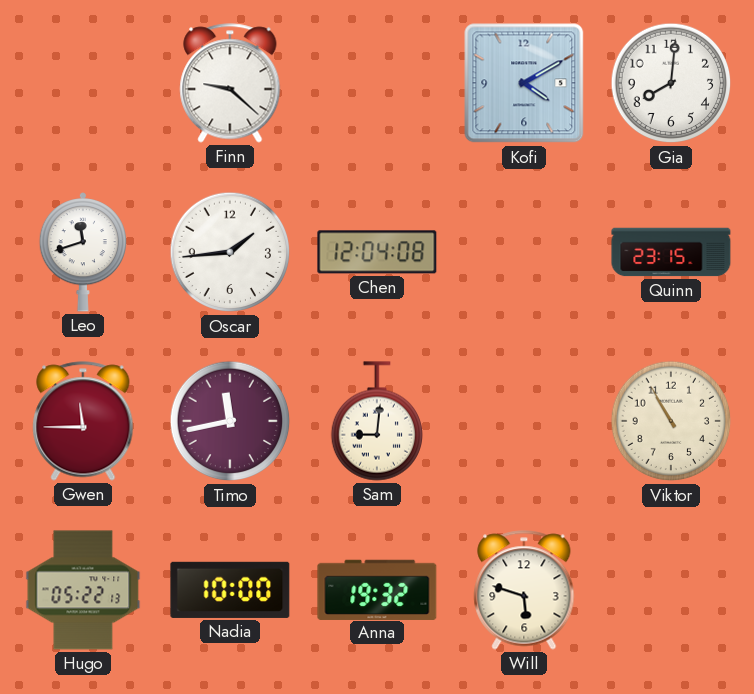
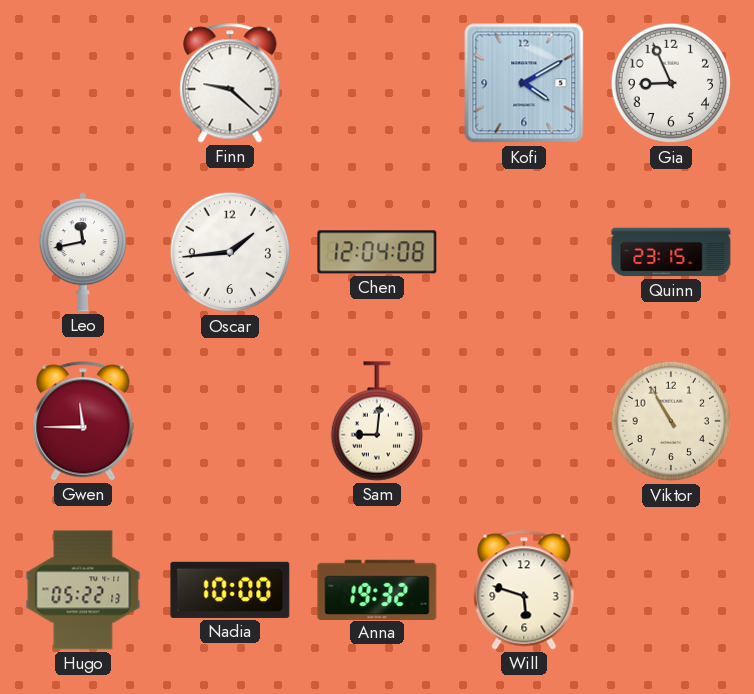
Gia: 8:01 -> 8:56 (671, 83)
Leo: 11:42 -> 11:43 (82, 252)
Timo: 11:43 -> none (230, 421)
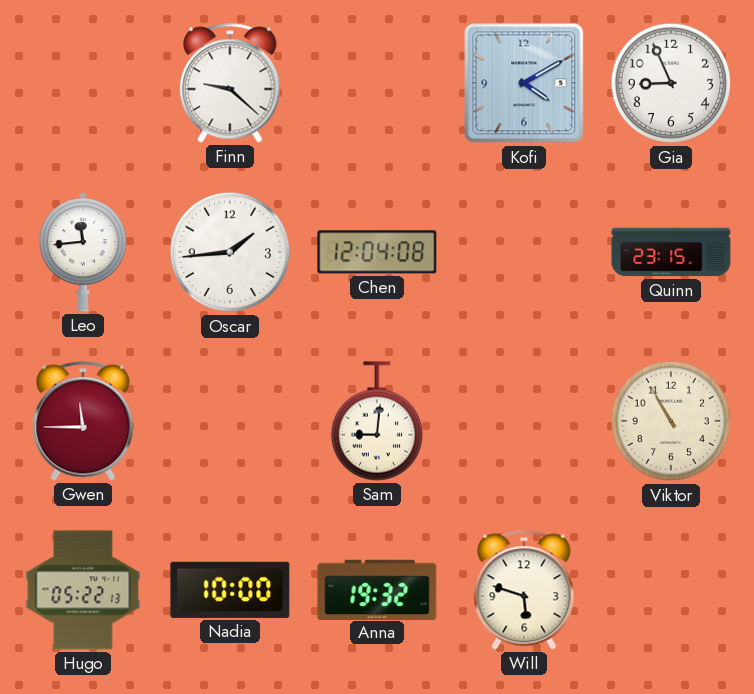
Leo: 11:43 -> 11:44 (82, 252)
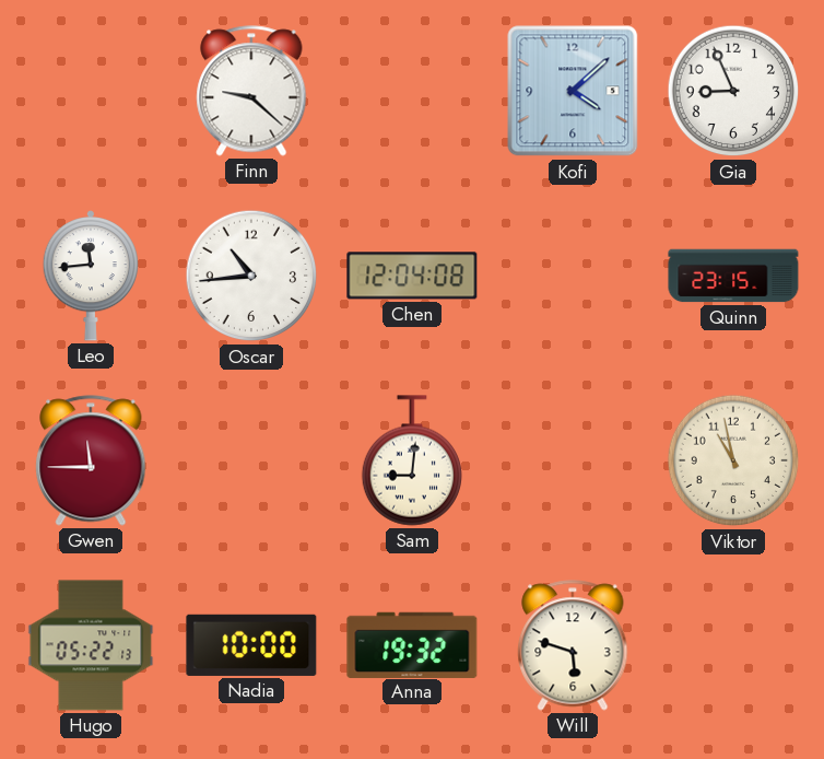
Kofi: 4:10 -> 4:08 (573, 91)
Oscar: 1:44 -> 10:44 (251, 276)
Viktor: 10:55 -> 10:58 (733, 460)
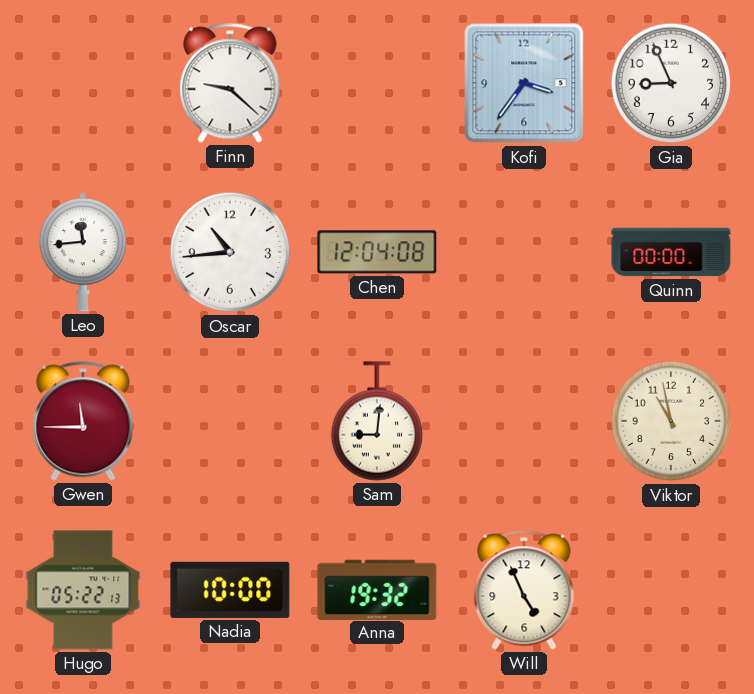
Kofi: 4:08 -> 3:36 (524, 83)
Quinn: 23:15 -> 00:00 (671, 252)
Will: 5:48 -> 4:56 (524, 590)
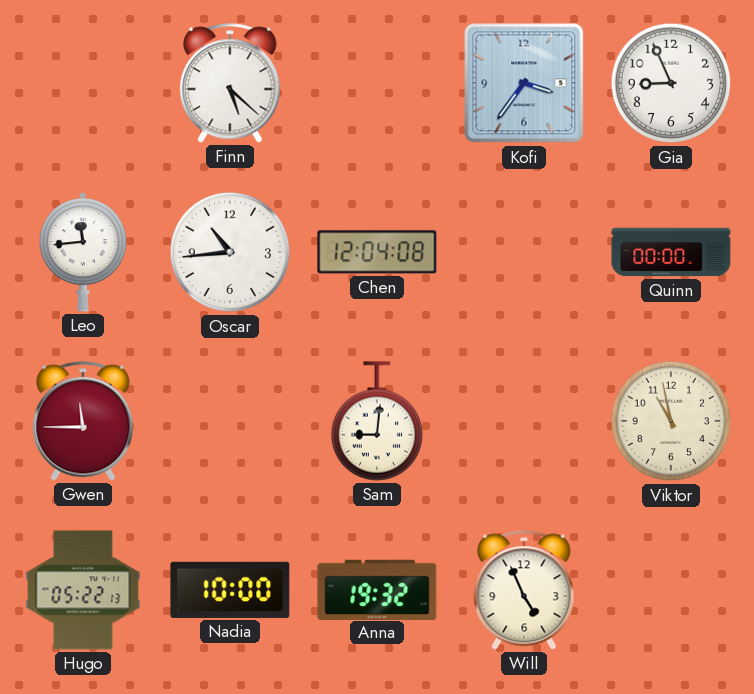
Finn: 9:22 -> 5:22 (230, 83)
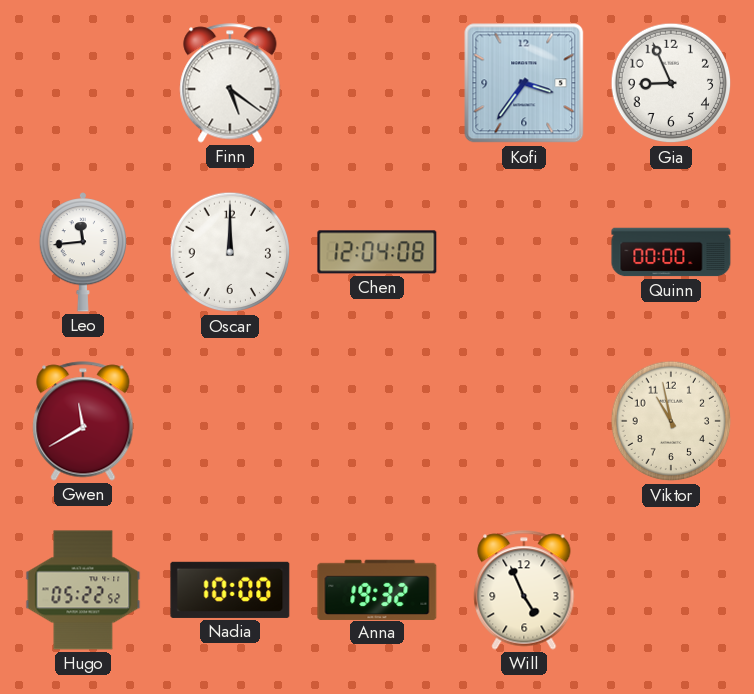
Finn: 5:22 -> 5:21 (230, 83)
Oscar: 10:44 -> 12:00 (230, 252)
Gwen: 11:45 -> 11:40 (83, 421)
Sam: 9:01 -> none (376, 421)
Hugo: 05:22:13 -> 05:22:52 (83, 590)
